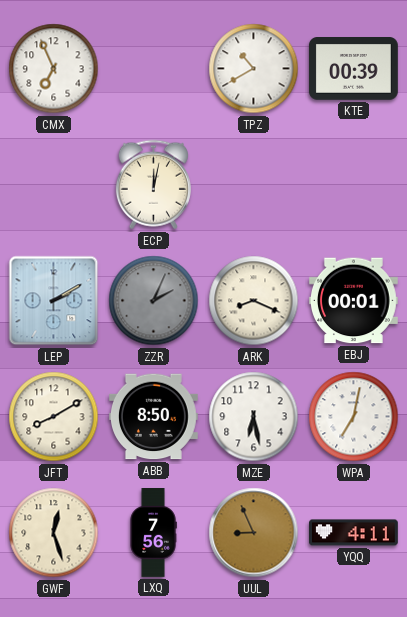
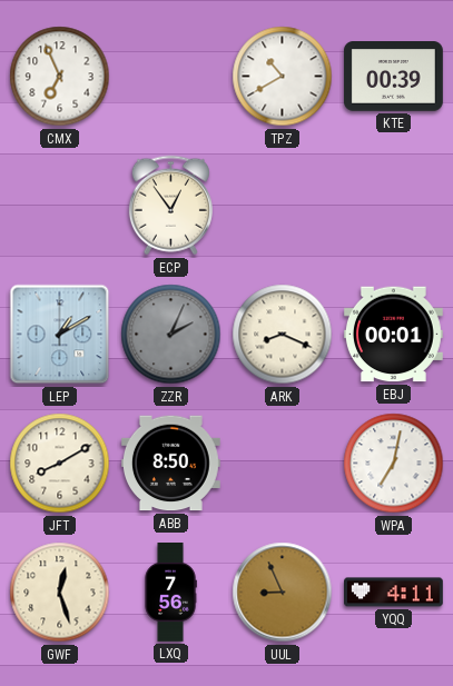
ECP: 12:02 -> 12:54 (170, 206)
LEP: 2:10 -> 1:10 (60, 335)
MZE: 6:28 -> none (254, 417)
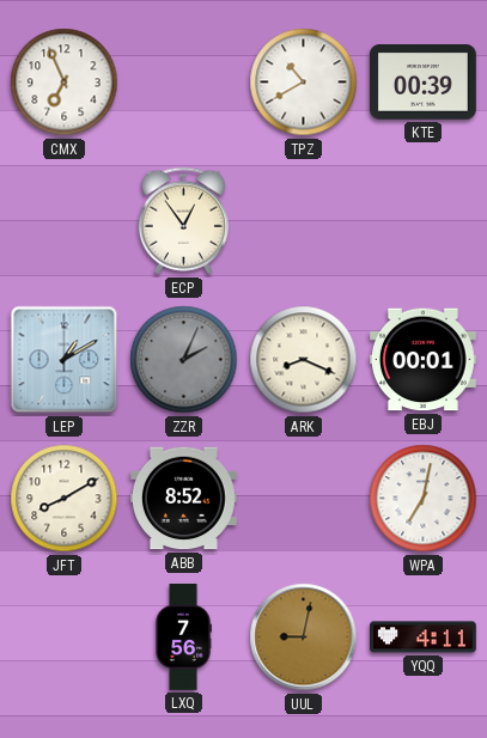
ABB: 8:50 -> 8:52 (183, 499)
GWF: 12:27 -> none (60, 593)
UUL: 8:56 -> 9:02 (304, 638)
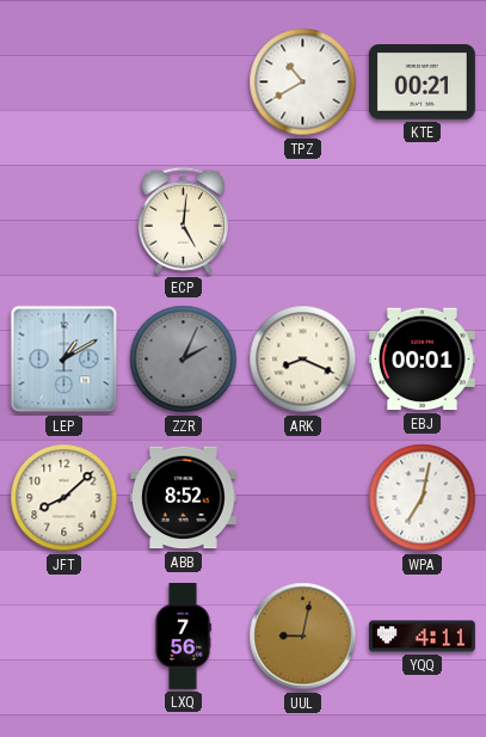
CMX: 6:56 -> none (65, 83)
KTE: 00:39 -> 00:21 (423, 82)
ECP: 12:54 -> 5:01 (183, 221)
JFT: 8:10 -> 8:08 (64, 498)
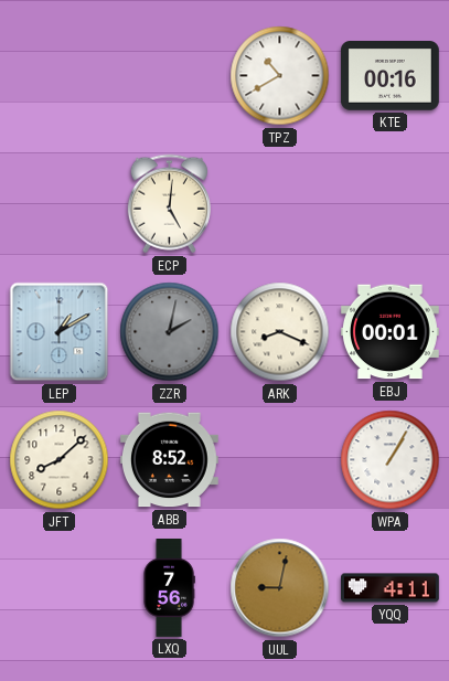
KTE: 00:21 -> 00:16 (391, 76)
ZZR: 2:04 -> 2:02 (170, 332)
WPA: 7:02 -> 1:05 (391, 460)
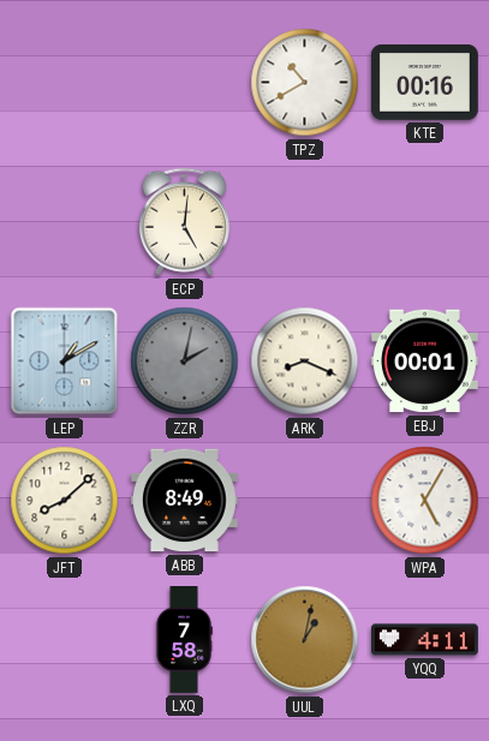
ABB: 8:52 -> 8:49 (184, 501)
WPA: 1:05 -> 5:05 (425, 501)
LXQ: 7:56 -> 7:58 (184, 640)
UUL: 9:02 -> 1:02 (305, 640)
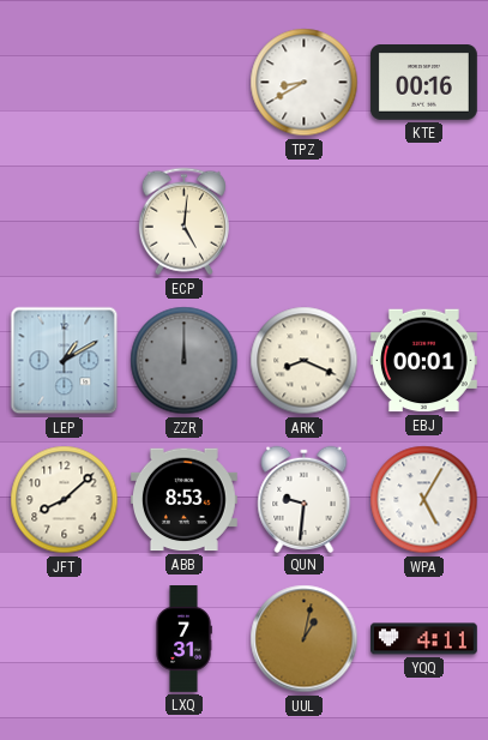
TPZ: 10:40 -> 8:40 (305, 83)
ZZR: 2:02 -> 12:00 (185, 361)
ABB: 8:49 -> 8:53 (183, 500)
QUN: none -> 9:31 (305, 499)
LXQ: 7:58 -> 7:31 (183, 639)
